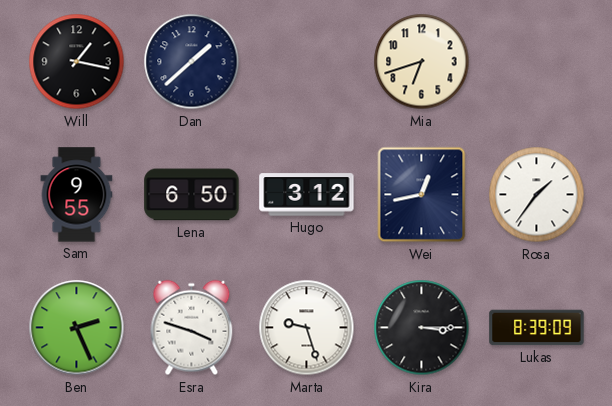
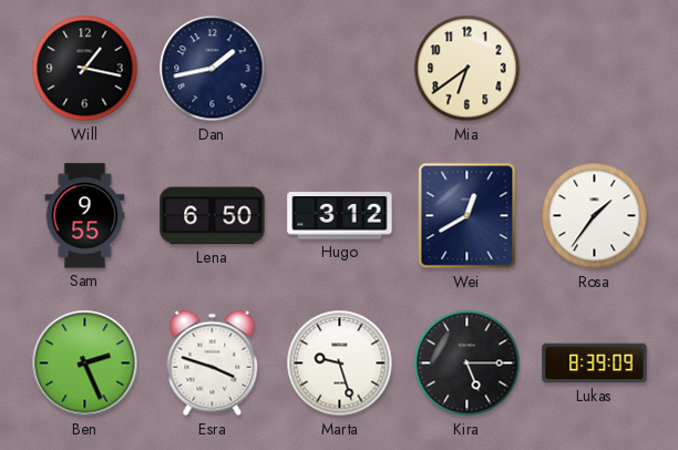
Dan: 1:38 -> 1:43 (213, 69)
Mia: 6:42 -> 6:39 (468, 69)
Wei: 12:43 -> 12:40 (468, 216)
Kira: 3:15 -> 5:15 (468, 364)
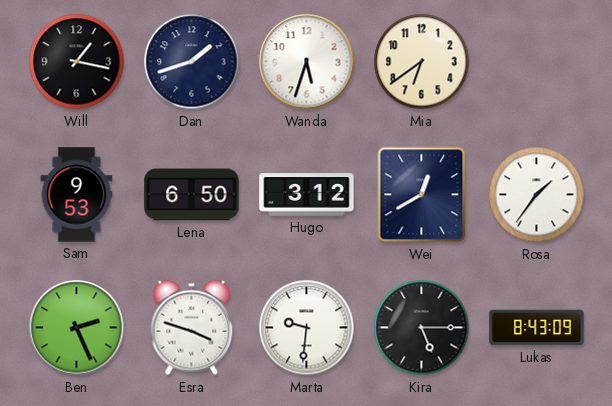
Dan: 1:43 -> 1:42 (192, 62)
Wanda: none -> 5:33 (307, 62)
Sam: 9:55 -> 9:53 (77, 195)
Marta: 9:27 -> 9:31 (307, 328)
Lukas: 8:39 -> 8:43 (537, 328)
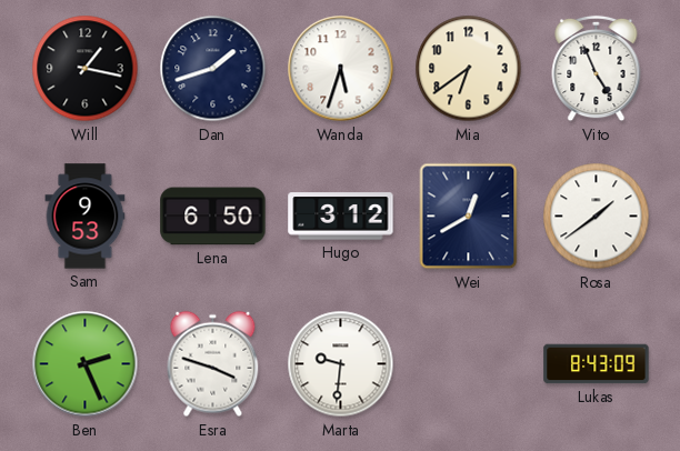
Vito: none -> 4:56 (597, 69)
Rosa: 1:36 -> 1:39 (597, 217)
Kira: 5:15 -> none (422, 328)
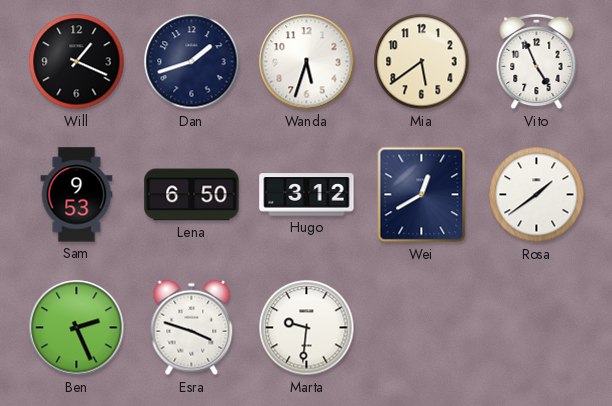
Will: 1:17 -> 1:19 (77, 62)
Mia: 6:39 -> 5:39 (422, 62)
Lukas: 8:43 -> none (597, 364)
